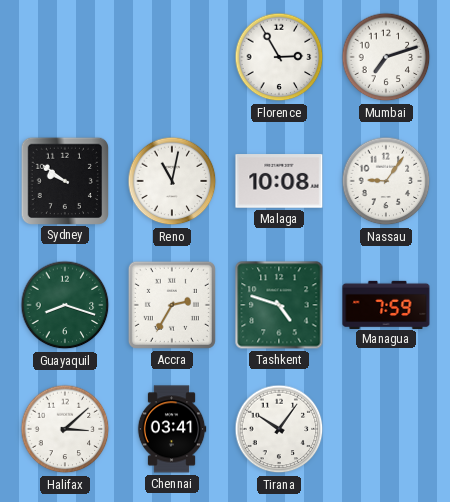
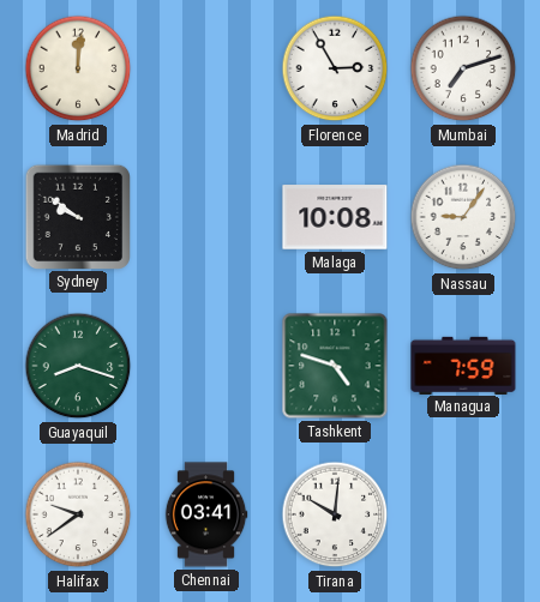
Madrid: none -> 12:01 (78, 68)
Reno: 11:02 -> none (172, 181)
Accra: 2:35 -> none (172, 305)
Halifax: 3:08 -> 9:39 (78, 514)
Tirana: 10:06 -> 10:01 (335, 514)
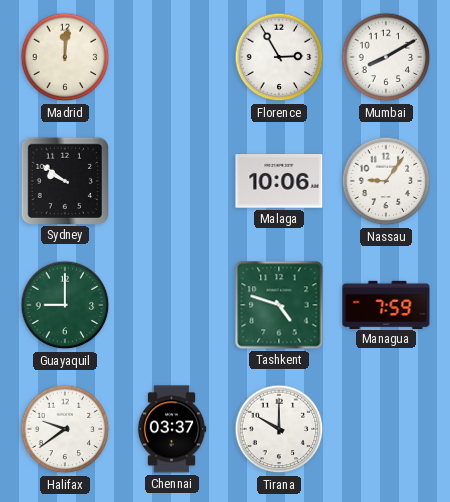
Mumbai: 7:12 -> 8:10 (386, 57)
Malaga: 10:08 -> 10:06 (279, 181)
Guayaquil: 8:18 -> 9:00 (65, 305)
Chennai: 03:41 -> 03:37 (172, 429)
Tirana: 10:01 -> 10:00 (279, 429)
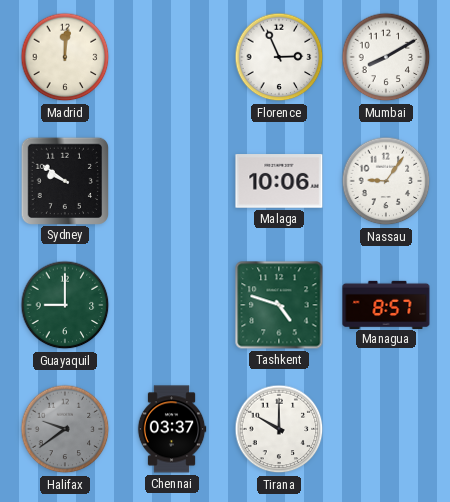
Florence: 2:55 -> 2:56 (279, 57)
Managua: 7:59 -> 8:57 (386, 304)
Halifax dial: white -> grey (65, 429)
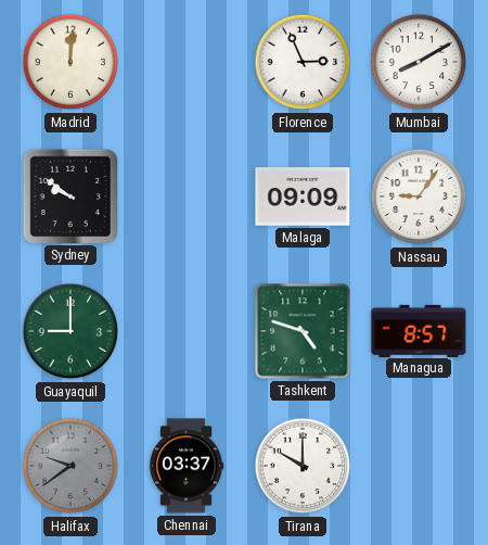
Malaga: 10:06 -> 09:09 (303, 197)
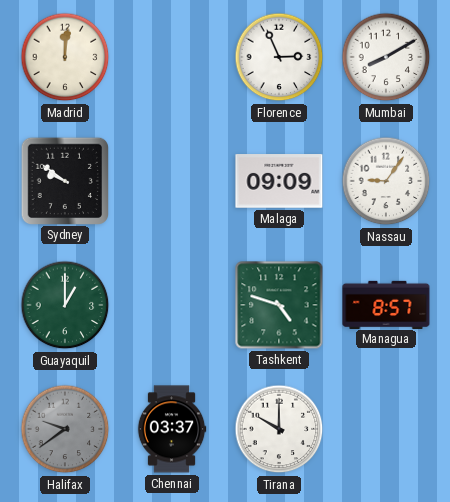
Guayaquil: 9:00 -> 1:00 (65, 305)
